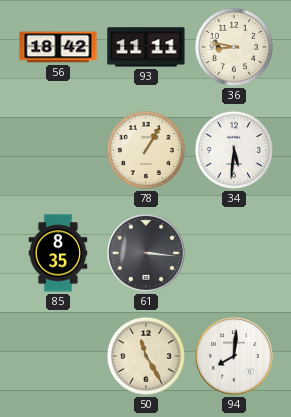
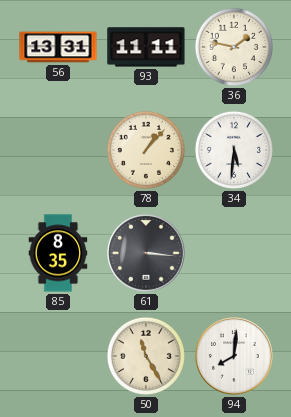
56: 18:42 -> 13:31 (58, 47)
36: 8:47 -> 1:47 (234, 47)
78: 1:05 -> 1:07 (146, 150)
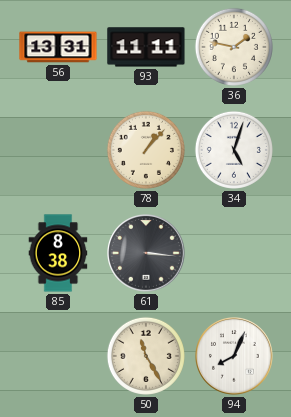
34: 5:31 -> 5:03 (234, 150)
85: 8:35 -> 8:38 (58, 253)
94: 8:01 -> 8:04 (235, 357)
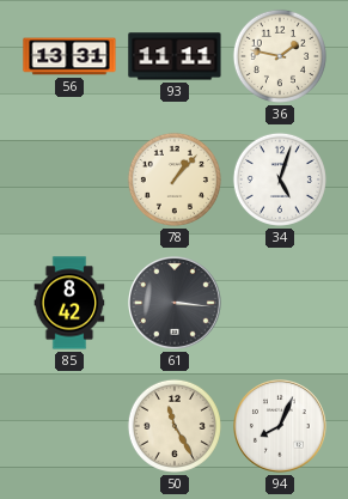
85: 8:38 -> 8:42 (69, 303)
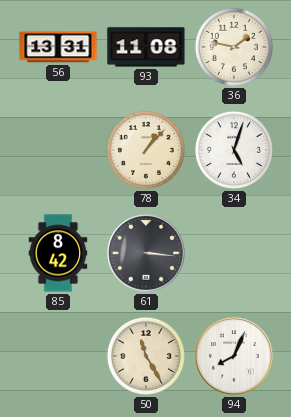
93: 11:11 -> 11:08 (146, 47)
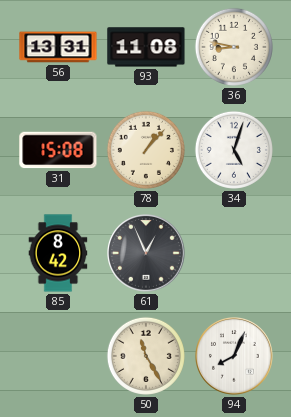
36: 1:47 -> 8:47 (234, 47)
31: none -> 15:08 (58, 150)
61: 3:16 -> 12:56 (147, 254)
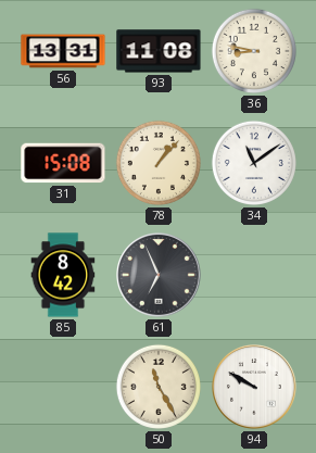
34: 5:03 -> 11:09 (254, 163)
61: 12:56 -> 6:56 (160, 276)
94: 8:04 -> 9:50 (255, 388)
